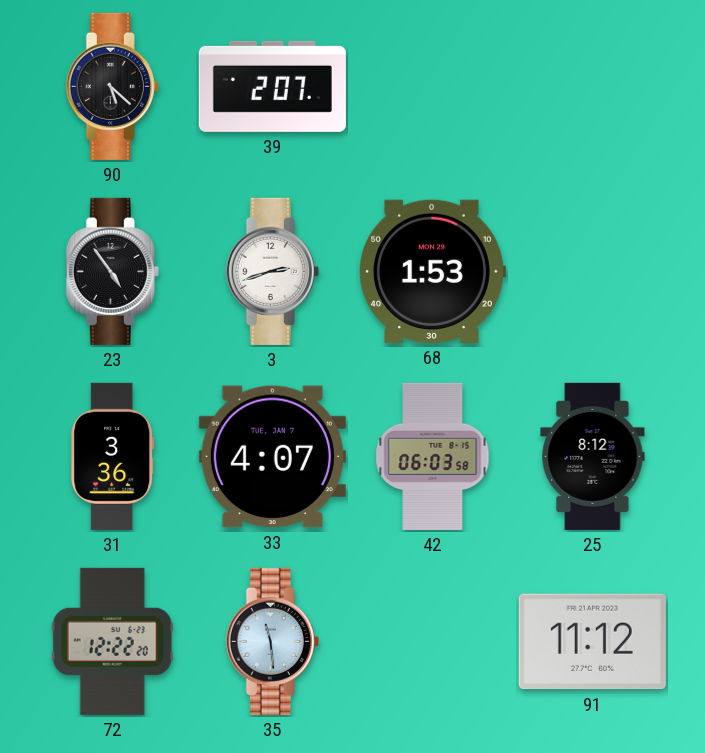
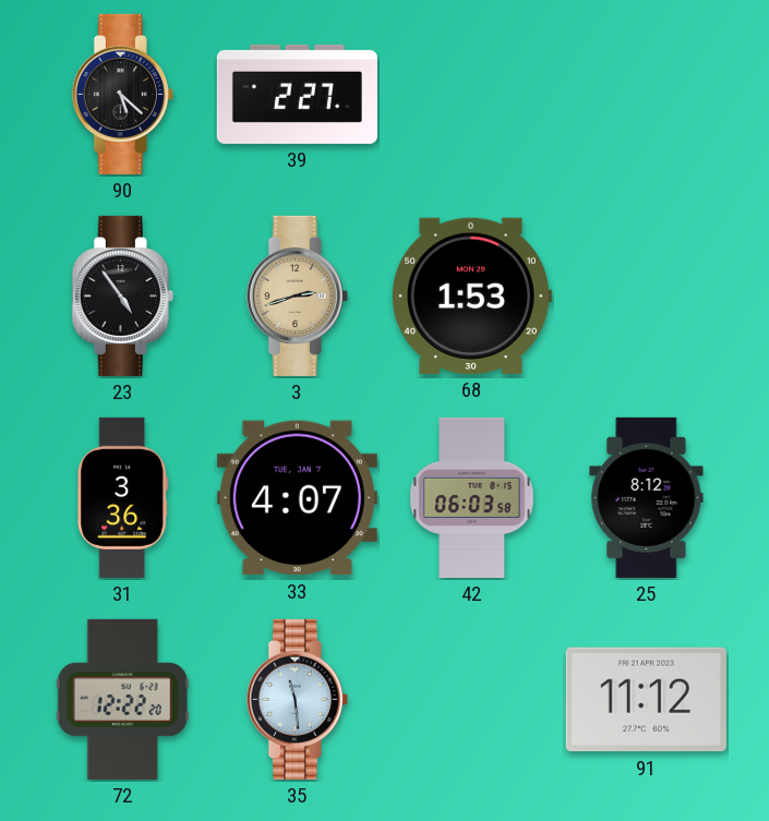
39: 2:07 -> 2:27 (297, 94)
3 dial: white -> champagne (297, 295)
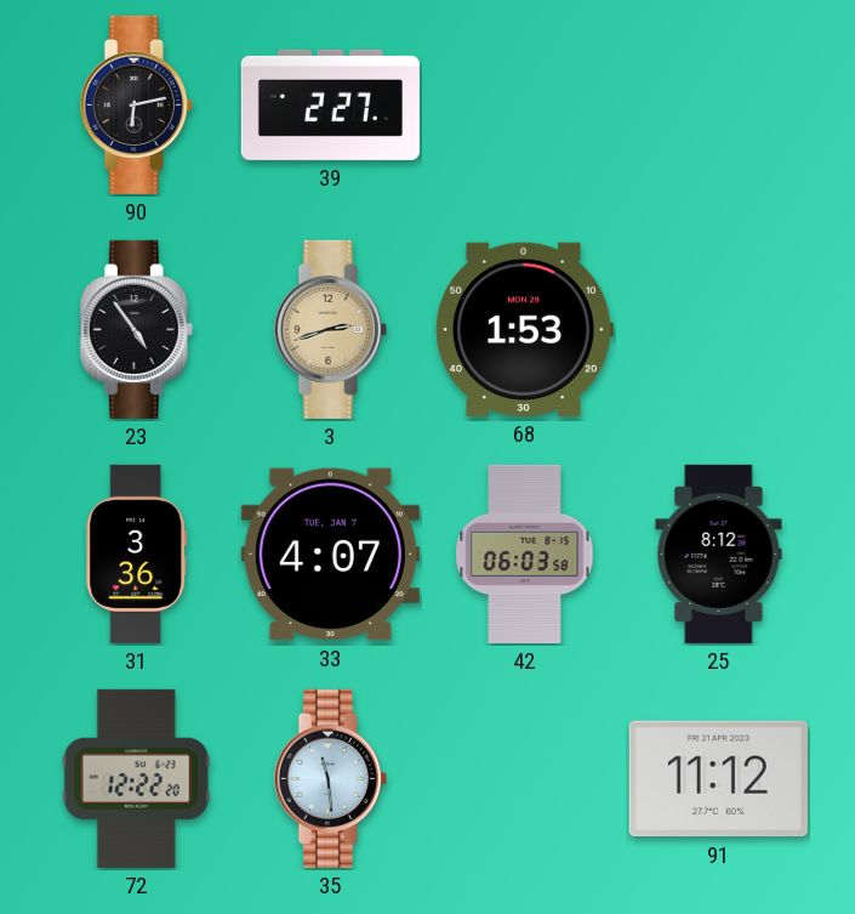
90: 5:22 -> 6:13 (136, 104)
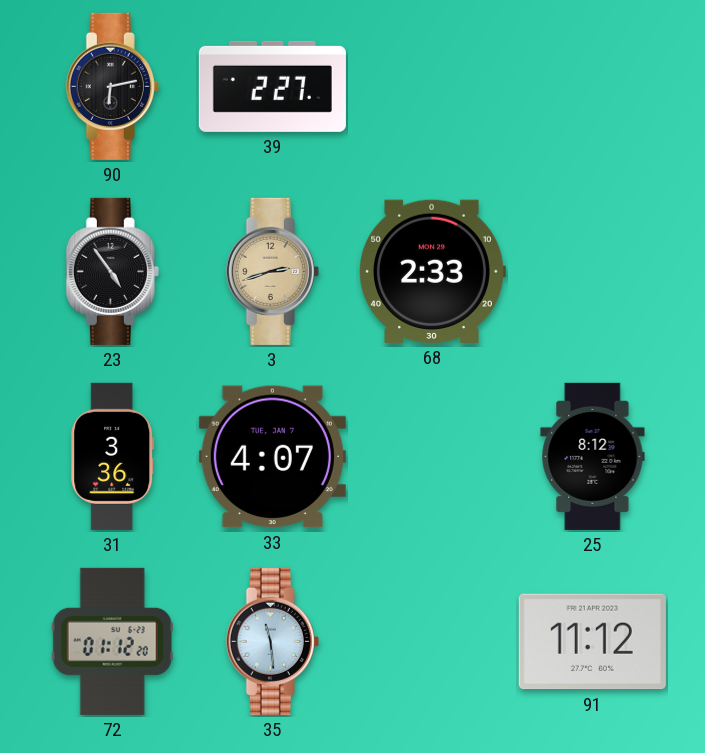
68: 1:53 -> 2:33 (432, 271)
42: 06:03 -> none (525, 553)
72: 12:22 -> 01:12 (112, 641)
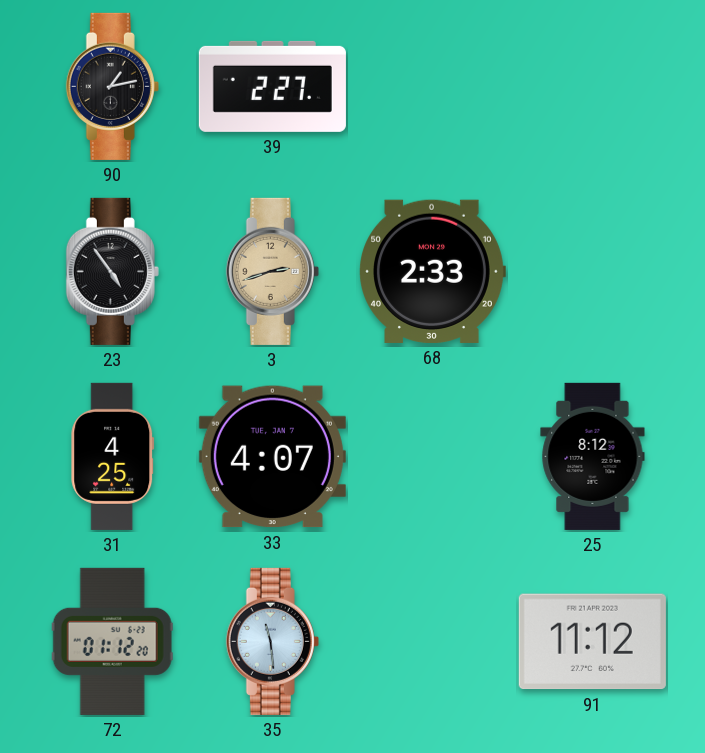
90: 6:13 -> 1:13 (112, 86)
31: 3:36 -> 4:25 (113, 456)
